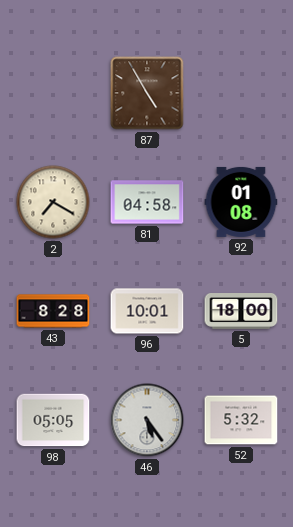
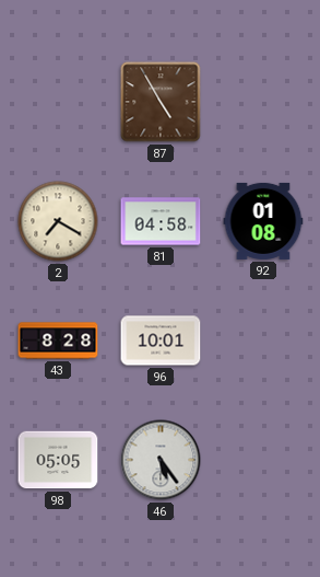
5: 18:00 -> none (241, 312)
52: 5:32 -> none (241, 420)
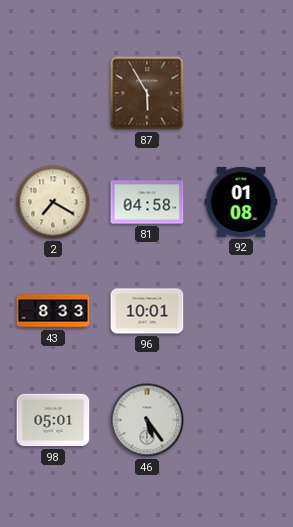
87: 4:55 -> 5:55 (147, 93)
43: 8:28 -> 8:33 (53, 311)
98: 05:05 -> 05:01 (53, 420)
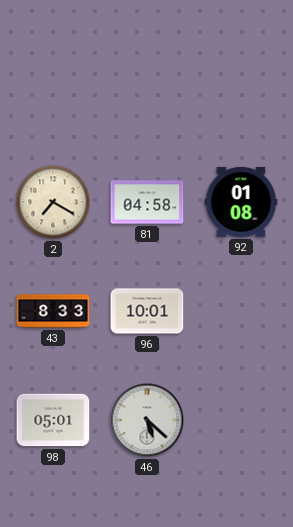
87: 5:55 -> none (147, 93)
46: 5:24 -> 5:22 (147, 420)
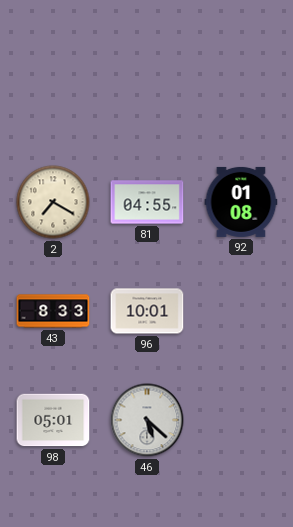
81: 04:58 -> 04:55 (147, 202)
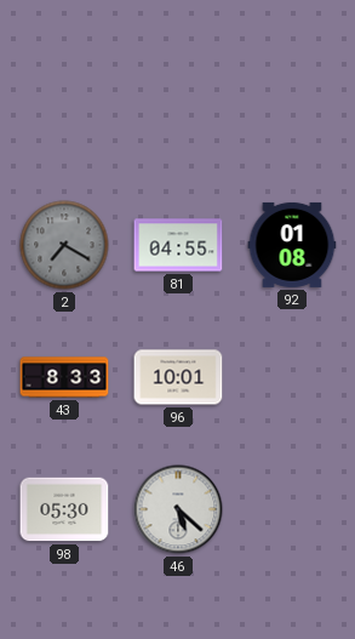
2 dial: cream -> grey (64, 245)
98: 05:01 -> 05:30 (64, 509)
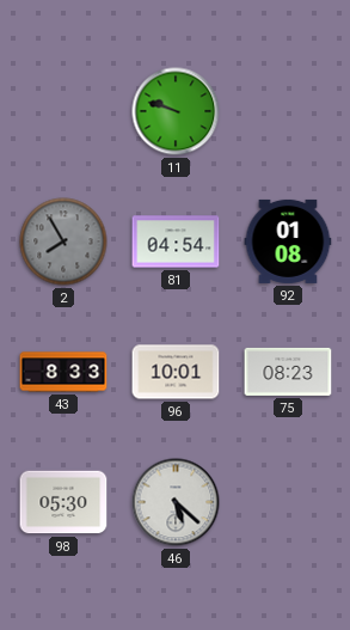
11: none -> 9:48 (176, 111)
2: 7:20 -> 7:55 (63, 241)
81: 04:55 -> 04:54 (176, 241)
75: none -> 08:23 (288, 372)
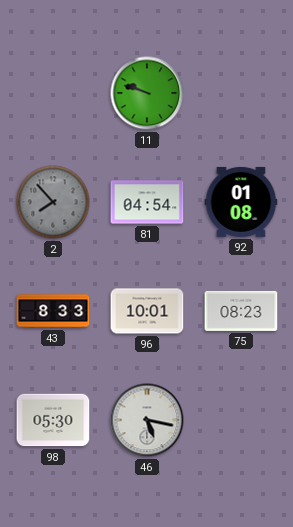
2: 7:55 -> 7:53 (53, 202)
46: 5:22 -> 5:17 (147, 420)
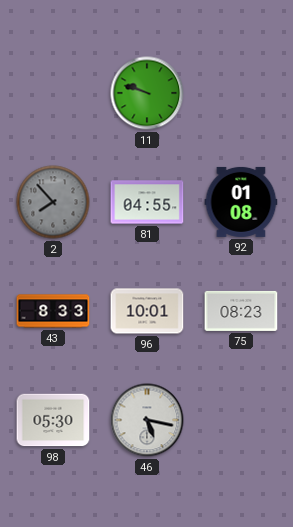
81: 04:54 -> 04:55 (147, 202)
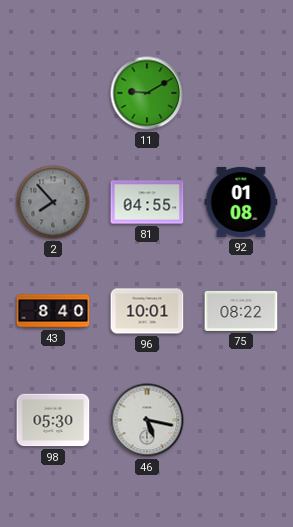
11: 9:48 -> 9:10 (147, 93)
43: 8:33 -> 8:40 (53, 311)
75: 08:23 -> 08:22 (241, 311)
